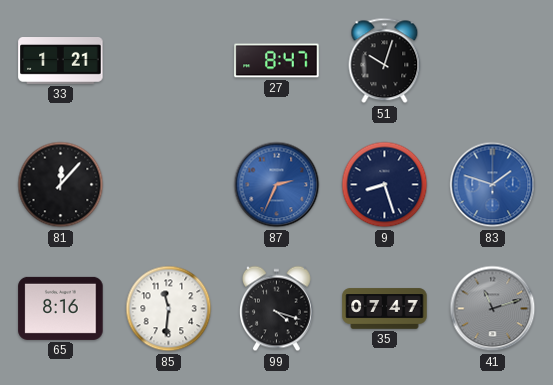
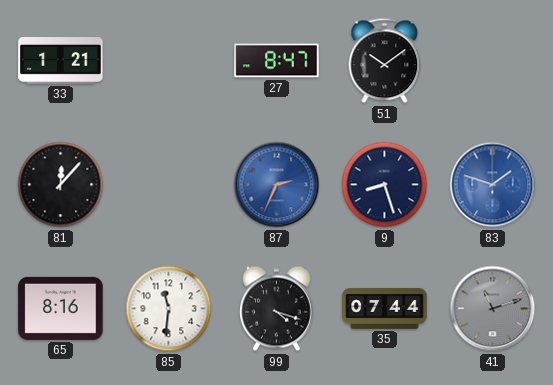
51: 10:03 -> 10:09 (385, 61)
35: 07:47 -> 07:44 (385, 309)
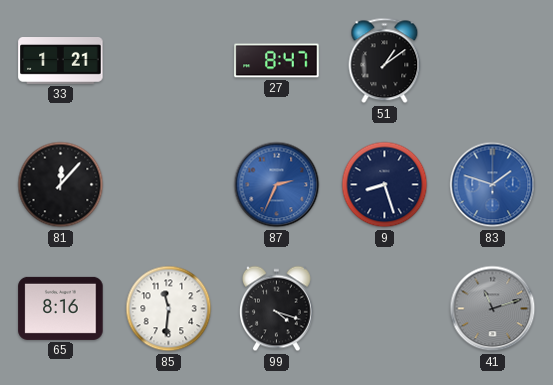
51: 10:09 -> 1:09 (385, 61)
35: 07:44 -> none (385, 309)
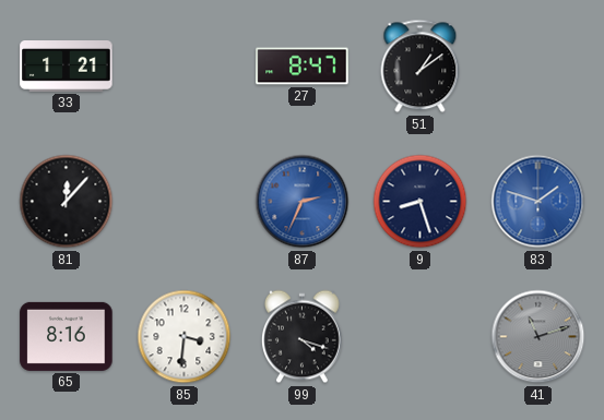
85: 11:31 -> 3:31 (185, 337)
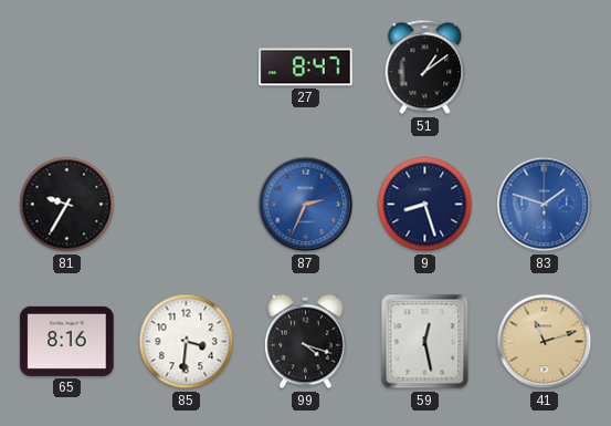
33: 1:21 -> none (67, 67)
81: 12:07 -> 9:35 (67, 205)
59: none -> 12:28 (425, 342)
41 dial: grey -> champagne (545, 342)
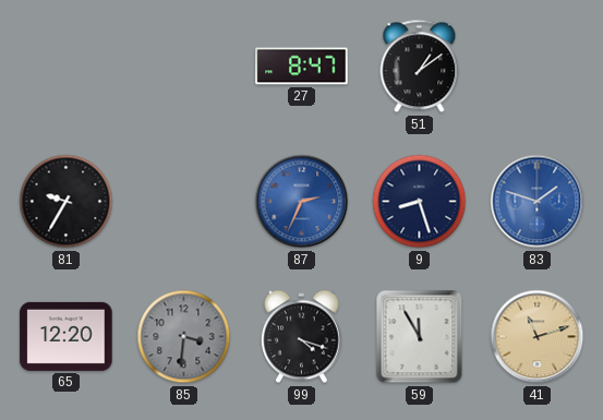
65: 8:16 -> 12:20 (67, 336)
85 dial: white -> grey (184, 337)
59: 12:28 -> 11:55 (420, 337)
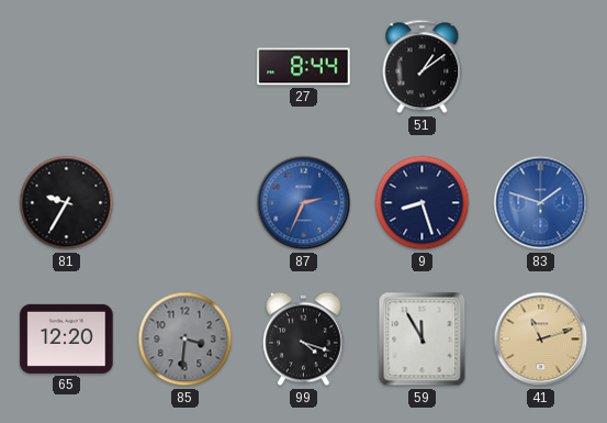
27: 8:47 -> 8:44 (304, 67)
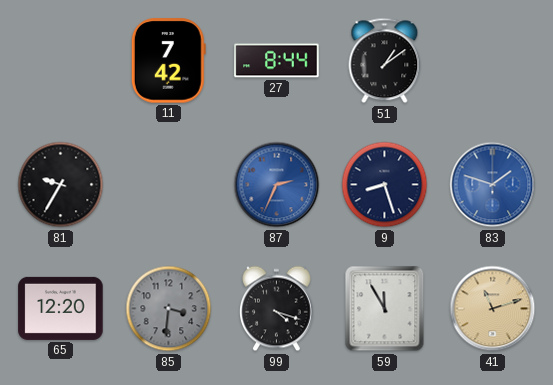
11: none -> 7:42 (168, 61)
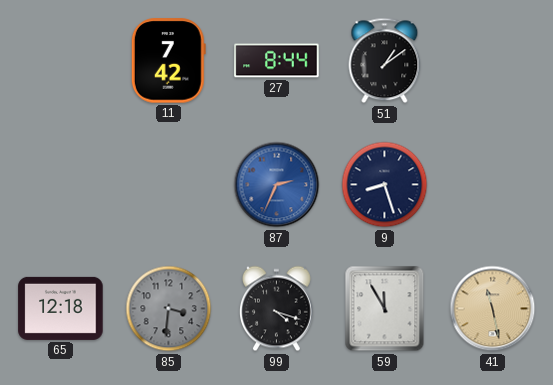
81: 9:35 -> none (61, 185)
83: 1:48 -> none (493, 185)
65: 12:20 -> 12:18 (61, 308)
41: 11:12 -> 11:28 (493, 309)
